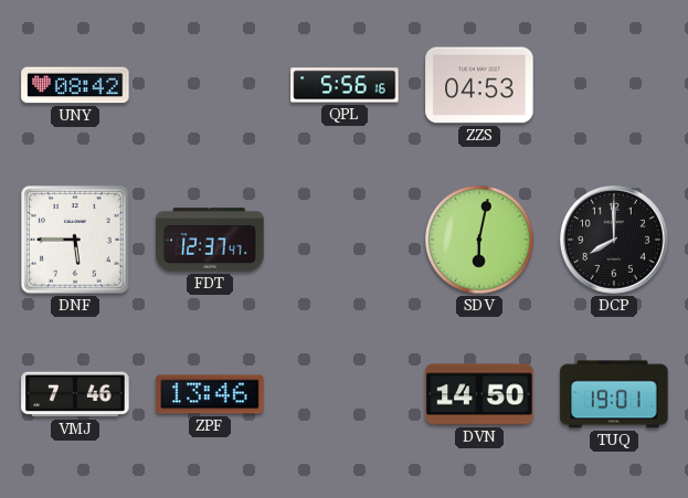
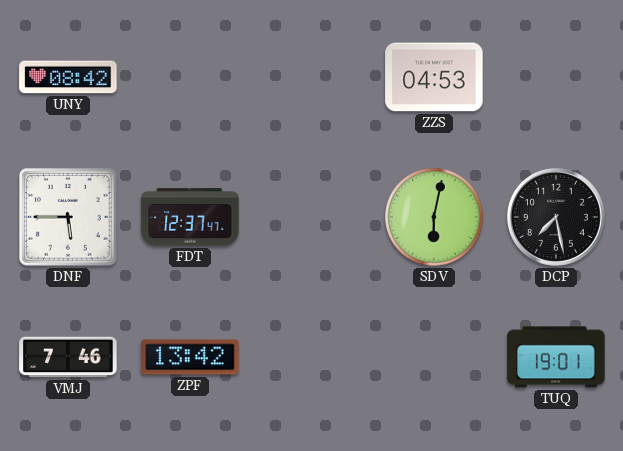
QPL: 5:56 -> none (345, 85)
DCP: 8:00 -> 7:28 (556, 217)
ZPF: 13:46 -> 13:42 (190, 357)
DVN: 14:50 -> none (479, 394)
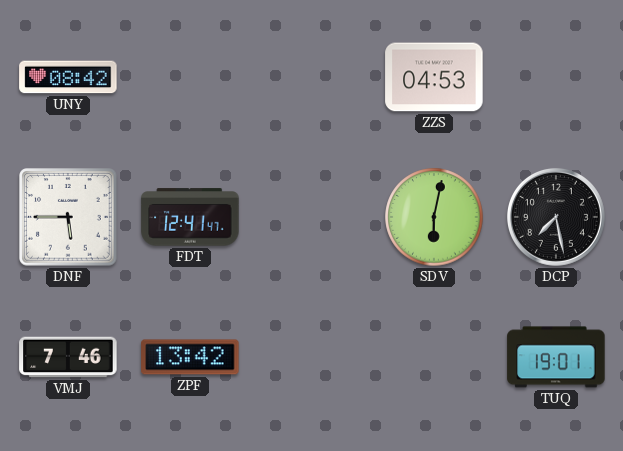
FDT: 12:37 -> 12:41 (190, 217)
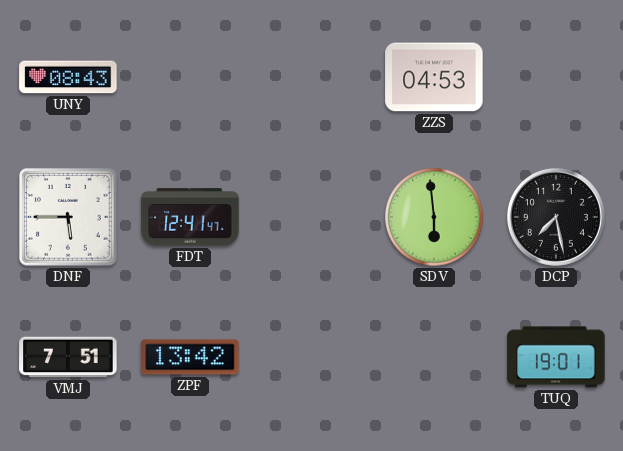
UNY: 08:42 -> 08:43 (68, 77)
SDV: 6:02 -> 5:59 (434, 217)
VMJ: 7:46 -> 7:51 (68, 357)
